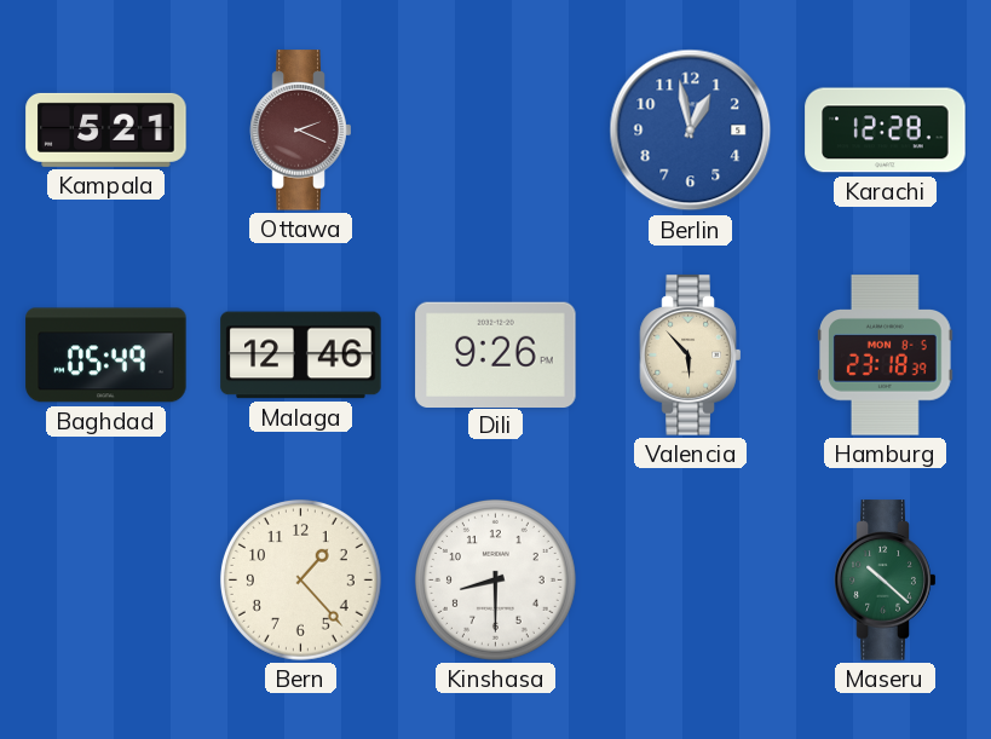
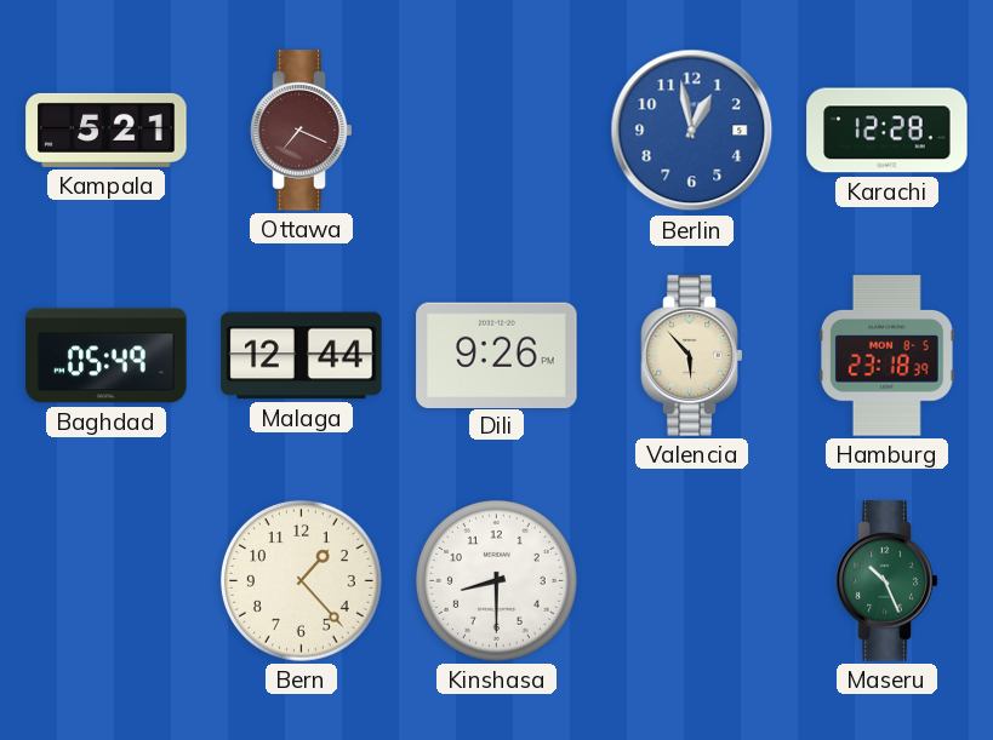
Ottawa: 2:19 -> 7:19 (302, 131)
Malaga: 12:46 -> 12:44 (302, 356)
Maseru: 10:22 -> 10:26 (888, 581)
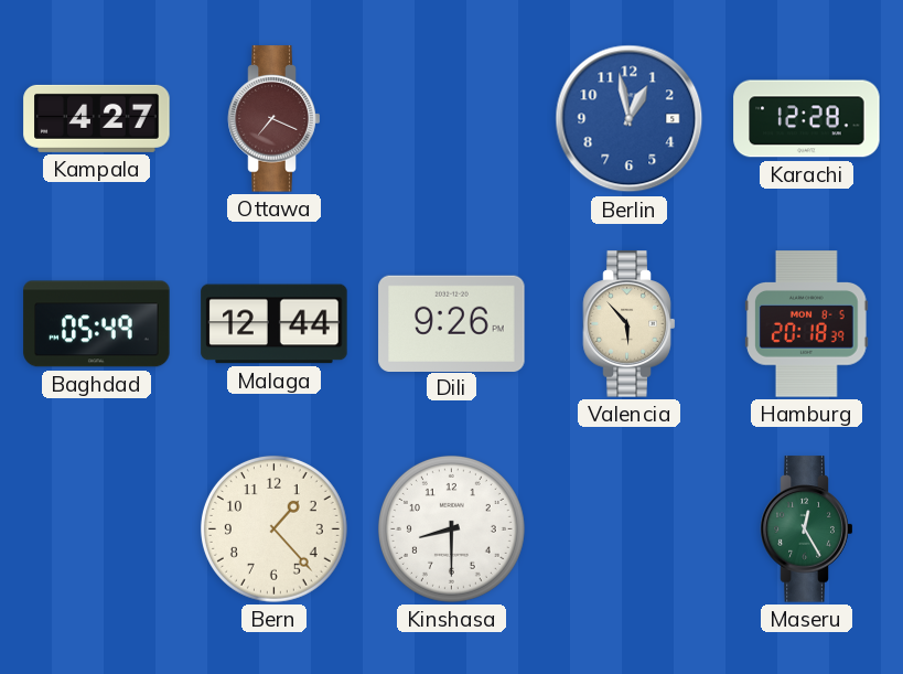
Kampala: 5:21 -> 4:27 (97, 118)
Hamburg: 23:18 -> 20:18 (807, 324)
Maseru: 10:26 -> 12:25 (807, 529)
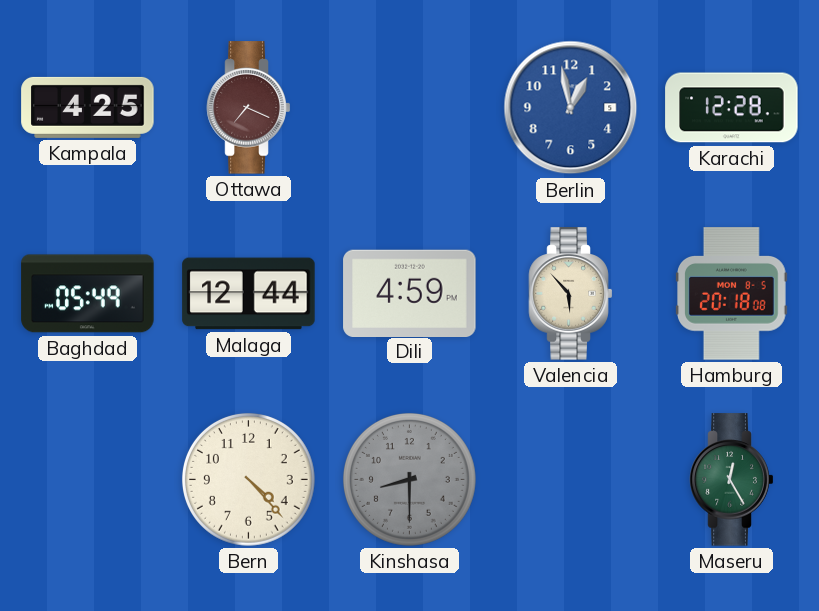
Kampala: 4:27 -> 4:25 (88, 107)
Dili: 9:26 -> 4:59 (410, 293)
Hamburg: 20:18:39 -> 20:18:08 (732, 294)
Bern: 1:23 -> 4:23 (248, 479)
Kinshasa dial: white -> grey (409, 479)
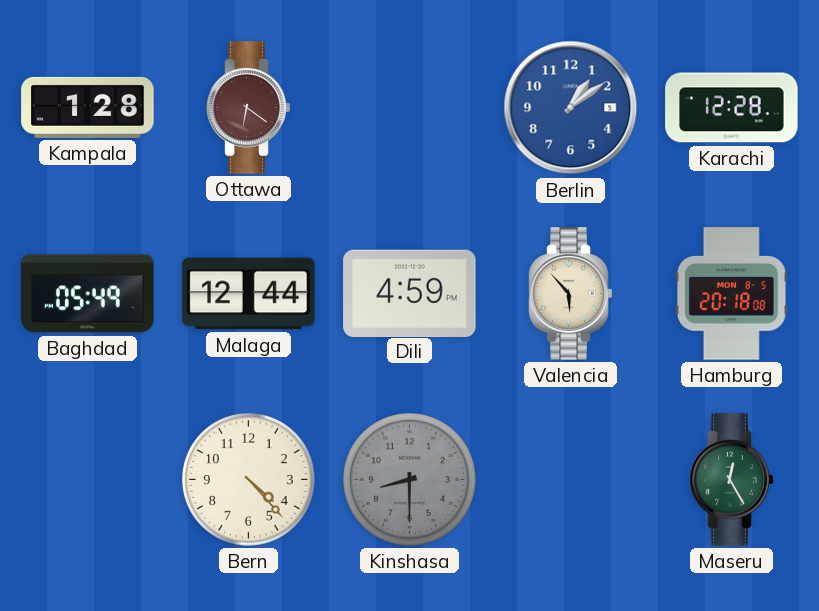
Kampala: 4:25 -> 1:28 (88, 107)
Ottawa: 7:19 -> 6:21 (249, 108)
Berlin: 12:58 -> 1:09 (571, 108)
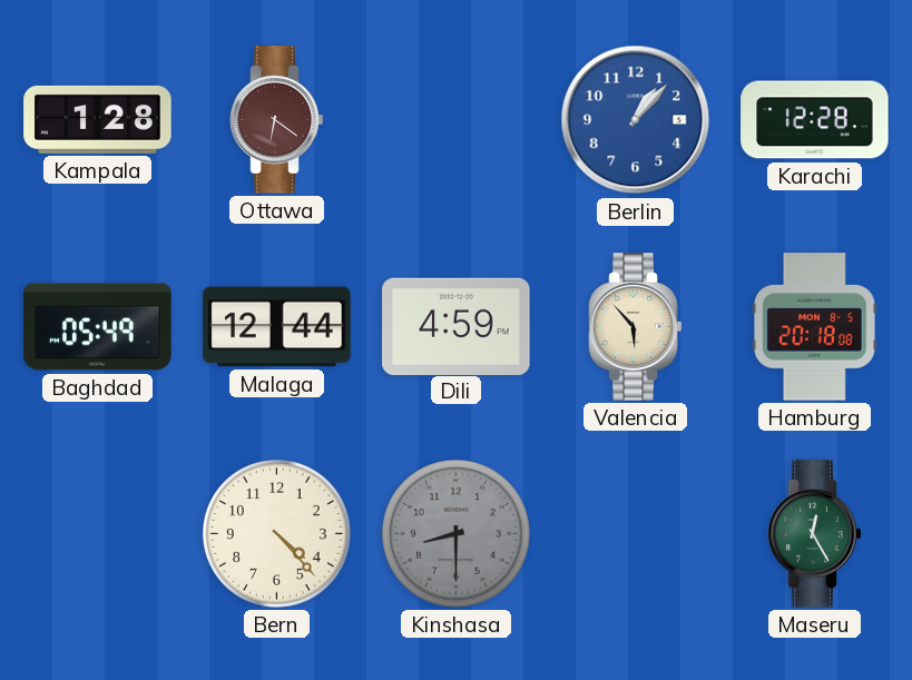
Berlin: 1:09 -> 1:07 (636, 120)
